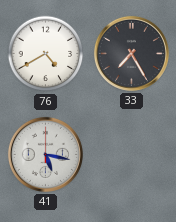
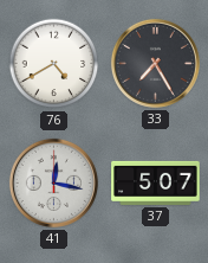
41: 5:17 -> 12:17 (53, 182)
37: none -> 5:07 (156, 182)
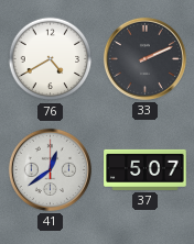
33: 7:25 -> 2:11 (144, 58)
41: 12:17 -> 12:39 (50, 169)
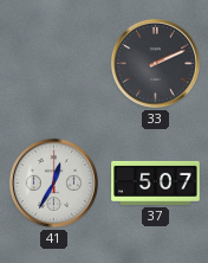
76: 4:40 -> none (51, 59)
41: 12:39 -> 12:35 (53, 182)
